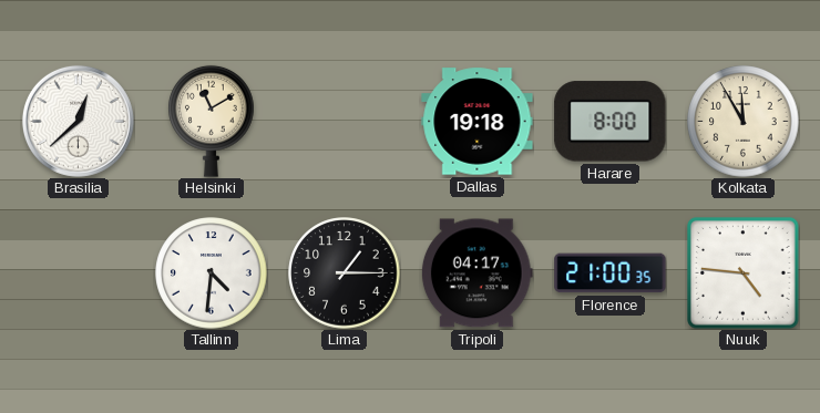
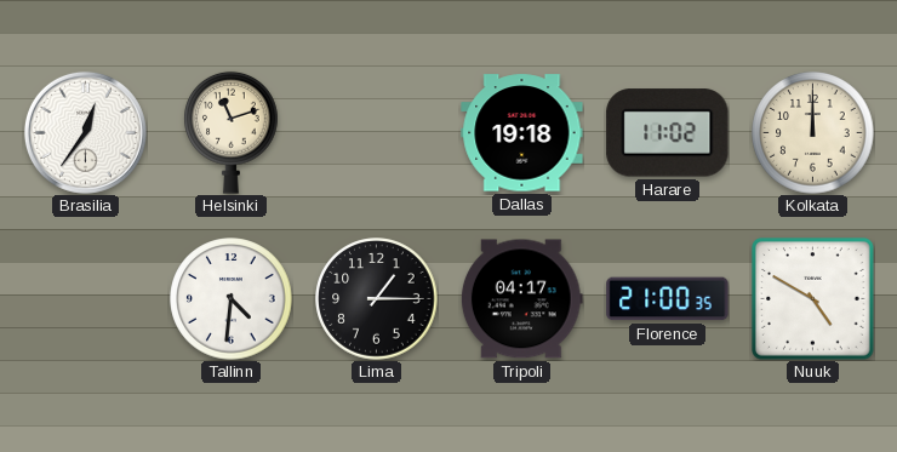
Brasilia: 12:38 -> 12:36 (85, 132)
Helsinki: 11:10 -> 11:12 (232, 132)
Harare: 8:00 -> 11:02 (668, 133)
Kolkata: 11:55 -> 12:00 (813, 133)
Nuuk: 4:46 -> 4:50 (813, 299)
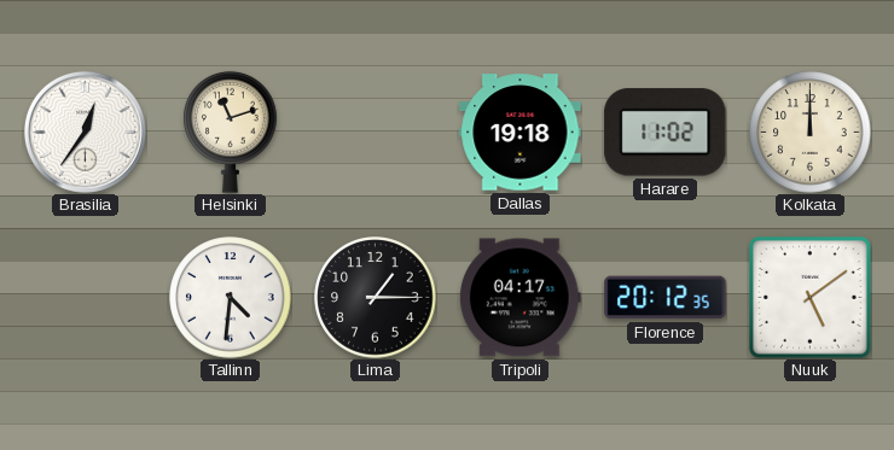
Florence: 21:00 -> 20:12 (666, 298)
Nuuk: 4:50 -> 5:09 (811, 298)
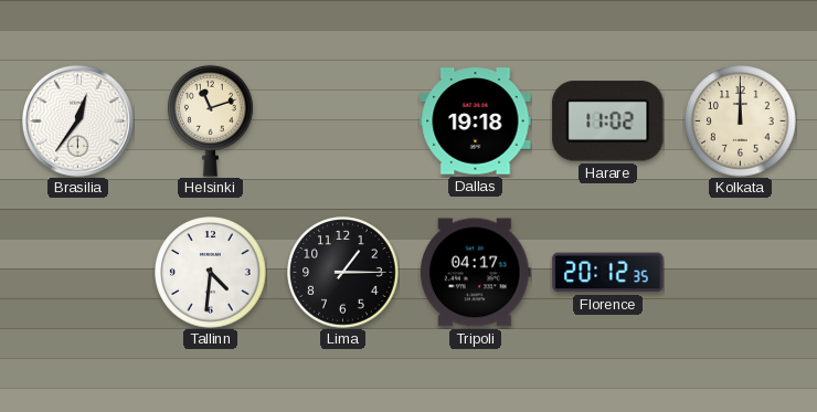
Nuuk: 5:09 -> none (811, 298)
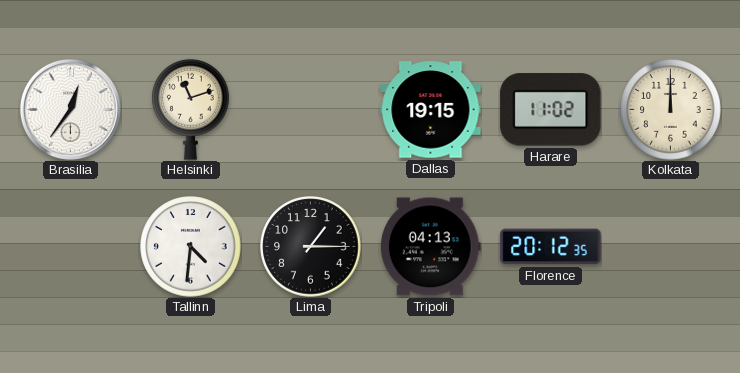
Dallas: 19:18 -> 19:15 (431, 110)
Tripoli: 04:17 -> 04:13 (430, 247)
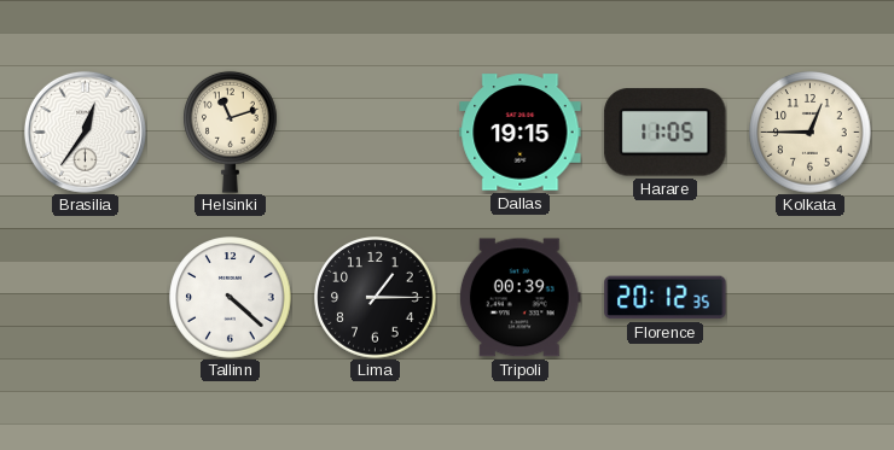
Harare: 11:02 -> 11:05 (666, 133)
Kolkata: 12:00 -> 12:45 (811, 133)
Tallinn: 4:31 -> 4:22 (231, 298)
Tripoli: 04:13 -> 00:39 (519, 298)
